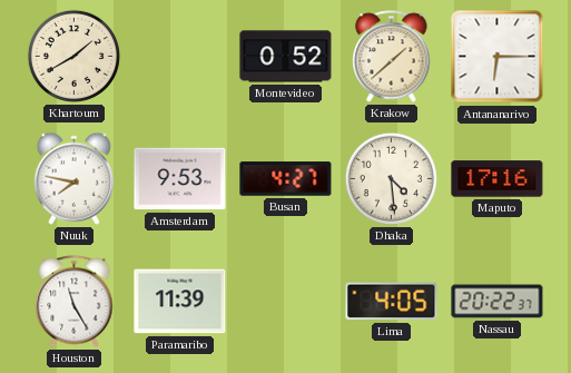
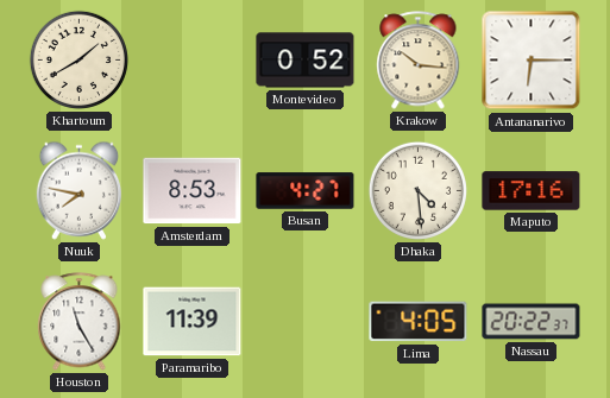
Krakow: 1:38 -> 10:16 (419, 61)
Amsterdam: 9:53 -> 8:53 (193, 191)
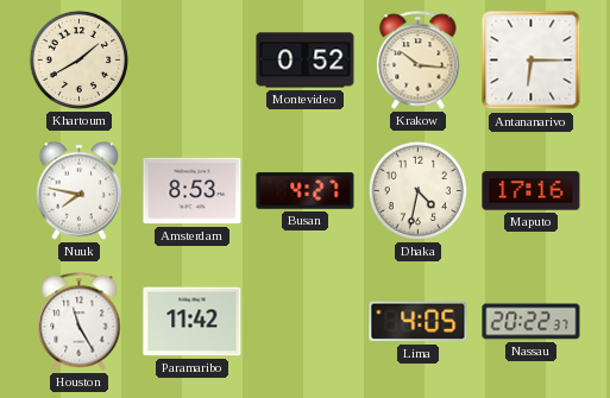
Dhaka: 4:29 -> 4:32 (417, 190)
Paramaribo: 11:39 -> 11:42 (193, 322)
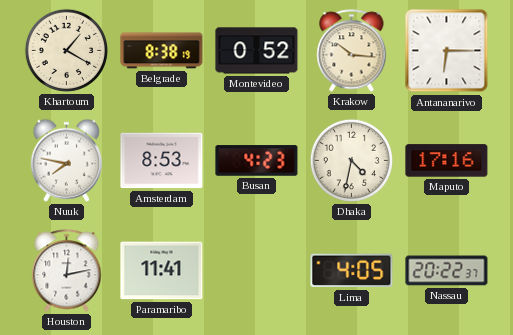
Khartoum: 1:40 -> 1:20 (66, 50)
Belgrade: none -> 8:38 (162, 51)
Busan: 4:27 -> 4:23 (257, 161)
Houston: 11:25 -> 12:13 (67, 271)
Paramaribo: 11:42 -> 11:41 (162, 271)
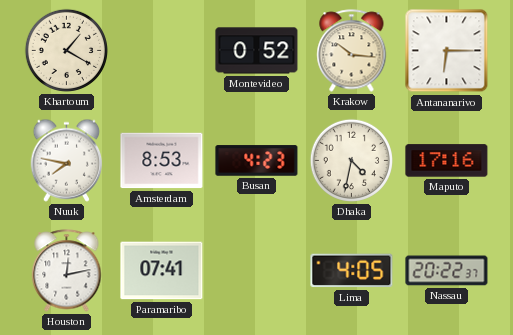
Belgrade: 8:38 -> none (162, 51)
Paramaribo: 11:41 -> 07:41 (162, 271)
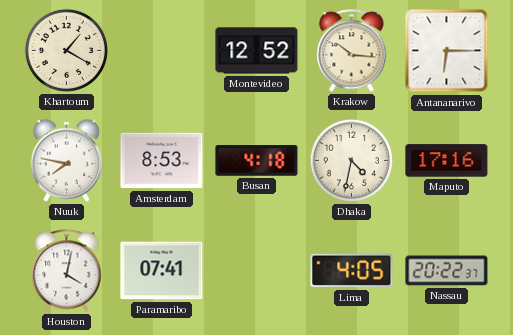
Montevideo: 0:52 -> 12:52 (257, 51)
Busan: 4:23 -> 4:18 (257, 161)
Houston: 12:13 -> 4:02 (67, 271)
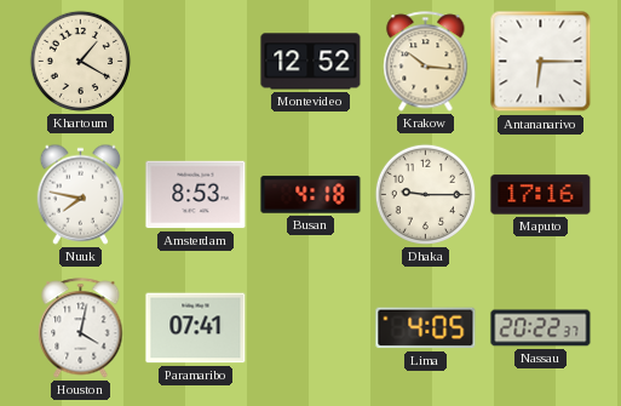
Dhaka: 4:32 -> 9:15 (425, 194)
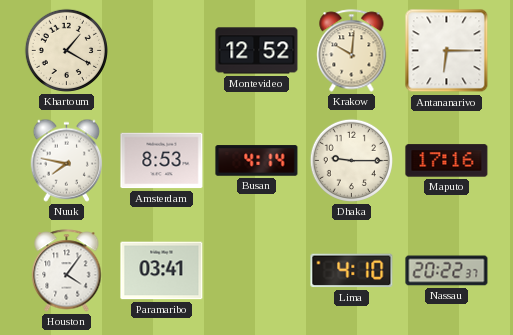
Krakow: 10:16 -> 10:01 (352, 51)
Busan: 4:18 -> 4:14 (257, 161)
Houston: 4:02 -> 4:06 (67, 271)
Paramaribo: 07:41 -> 03:41 (162, 271)
Lima: 4:05 -> 4:10 (352, 271)
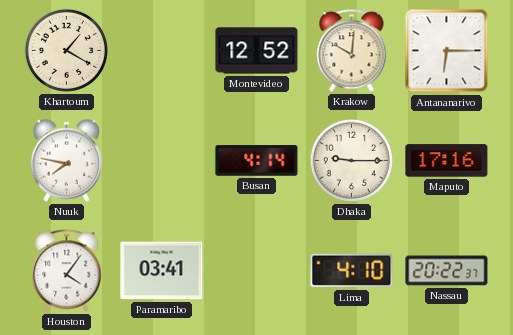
Amsterdam: 8:53 -> none (162, 161)
